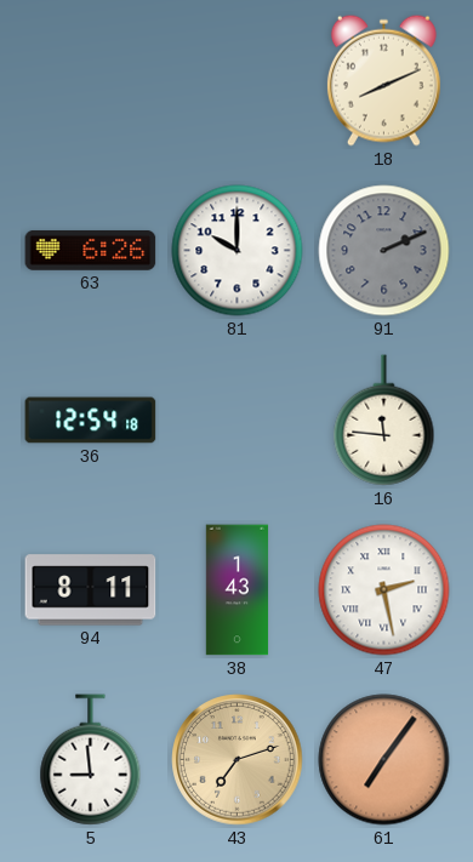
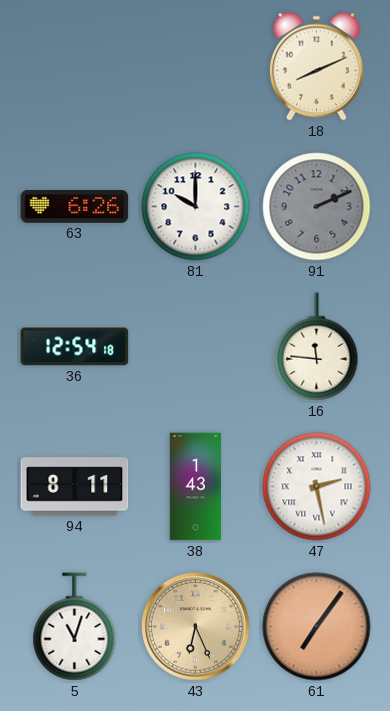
5: 8:59 -> 11:03 (75, 627)
43: 7:12 -> 6:26 (196, 627)
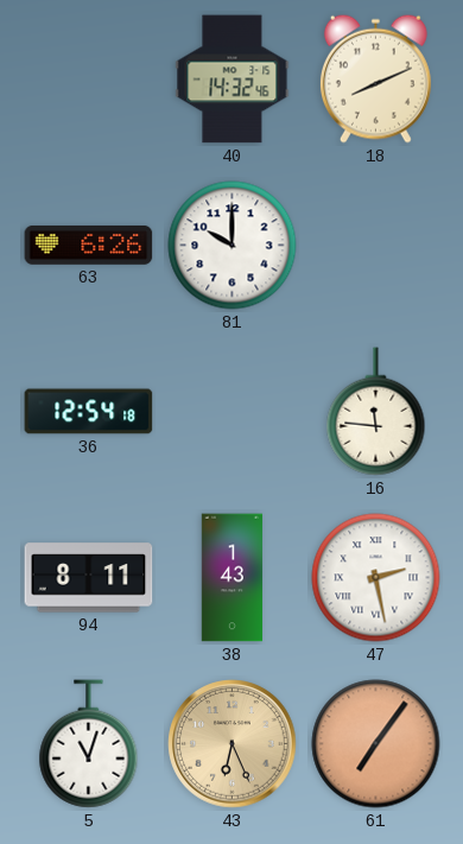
40: none -> 14:32 (233, 80)
91: 2:11 -> none (317, 207)
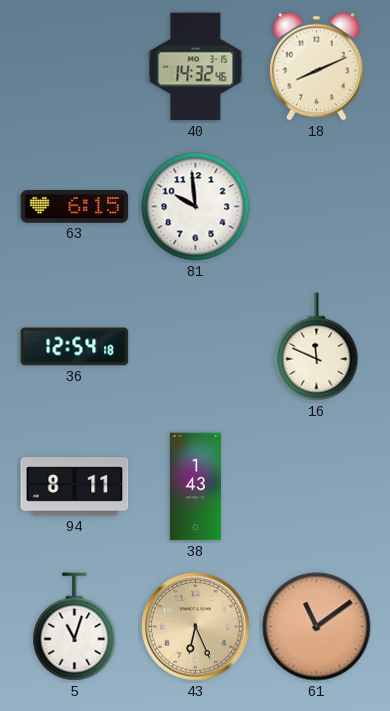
63: 6:26 -> 6:15 (75, 206)
81: 10:00 -> 9:59 (196, 207)
16: 11:46 -> 11:49 (317, 347)
47: 2:28 -> none (376, 578)
61: 7:06 -> 11:09 (317, 627)
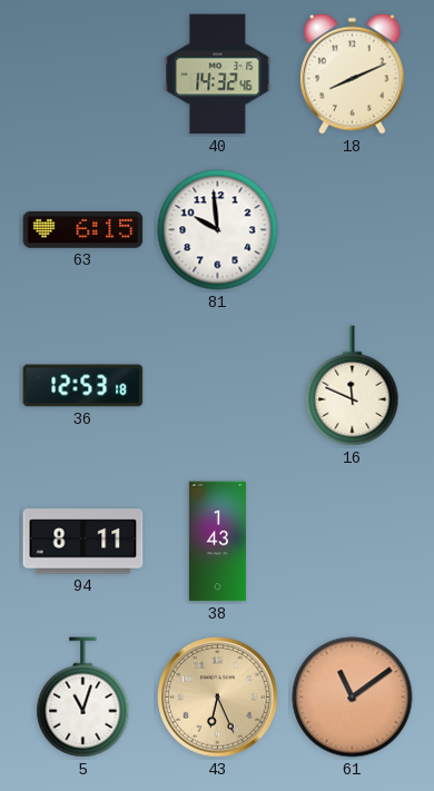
36: 12:54 -> 12:53 (83, 386)
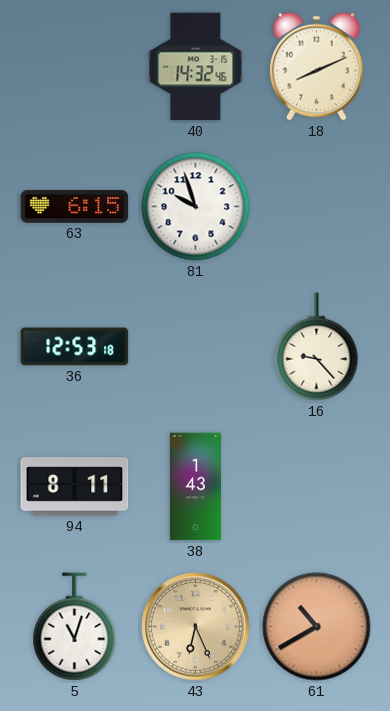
81: 9:59 -> 9:57 (196, 207)
16: 11:49 -> 9:23 (317, 347)
61: 11:09 -> 10:40 (317, 627)
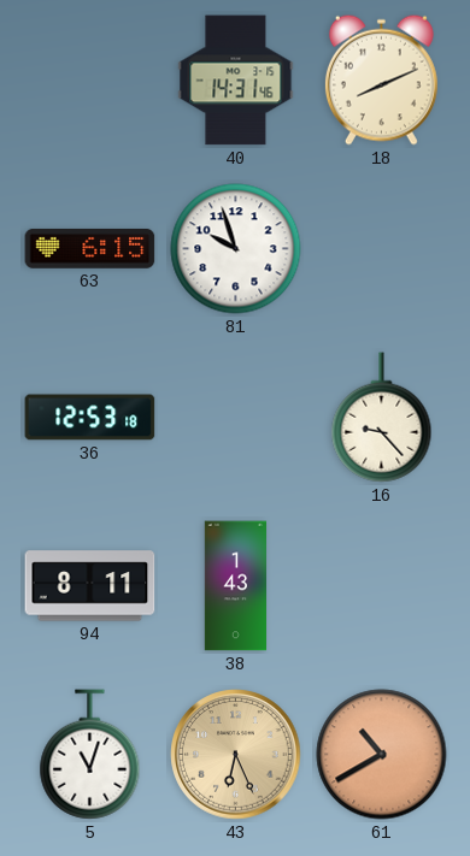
40: 14:32 -> 14:31 (236, 81)
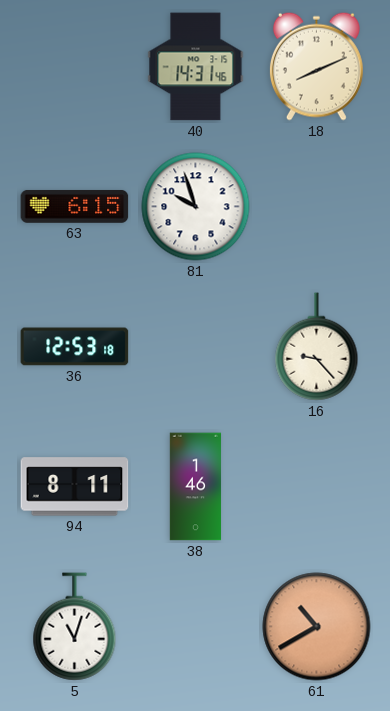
38: 1:43 -> 1:46 (196, 487)
43: 6:26 -> none (236, 755)
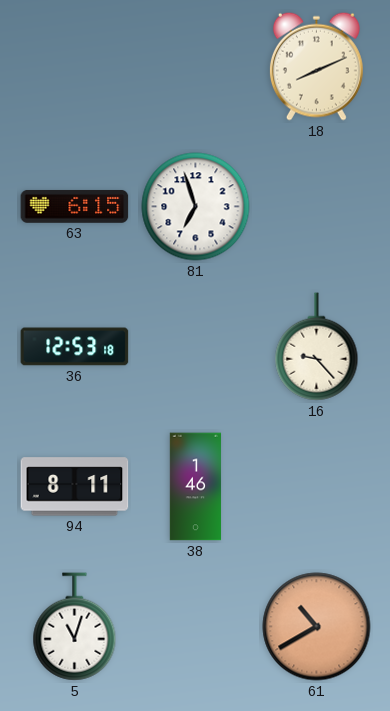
40: 14:31 -> none (196, 67)
81: 9:57 -> 6:57 (196, 207)
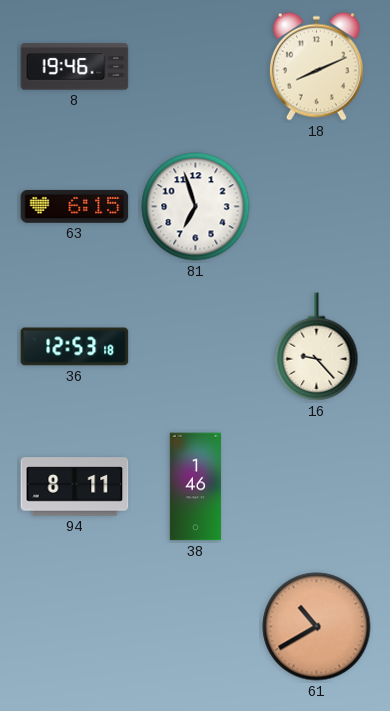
8: none -> 19:46 (75, 67)
5: 11:03 -> none (75, 627)
